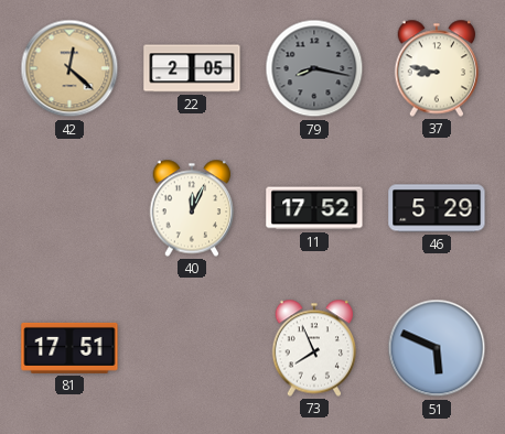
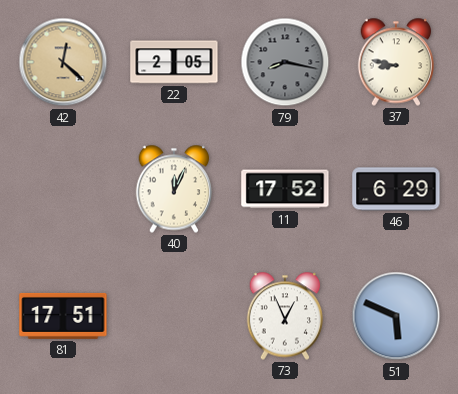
46: 5:29 -> 6:29 (396, 189)
73: 7:56 -> 12:56 (285, 316)
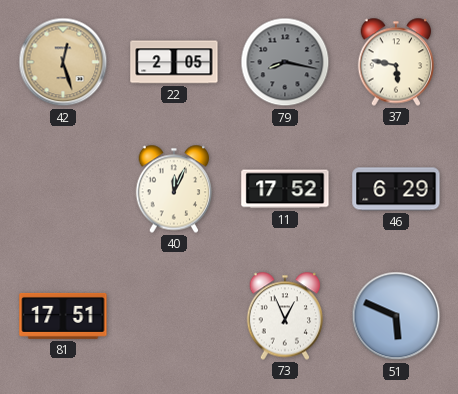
42: 12:22 -> 12:27 (63, 62)
37: 8:47 -> 5:47 (396, 62)
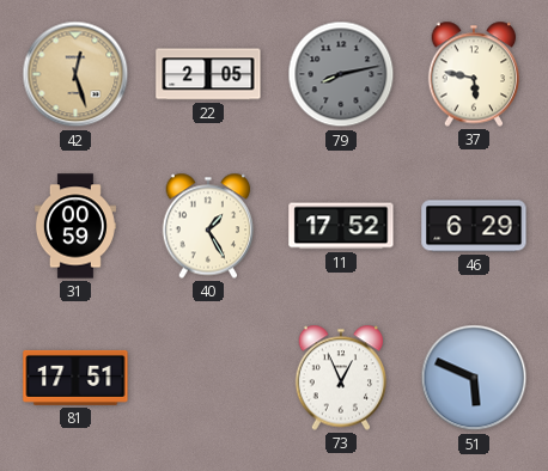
79: 8:17 -> 8:13 (341, 74)
31: none -> 00:59 (75, 226)
40: 12:04 -> 1:25 (208, 226)
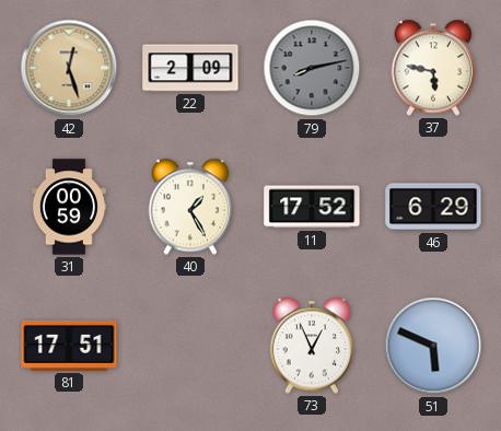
22: 2:05 -> 2:09 (190, 68)
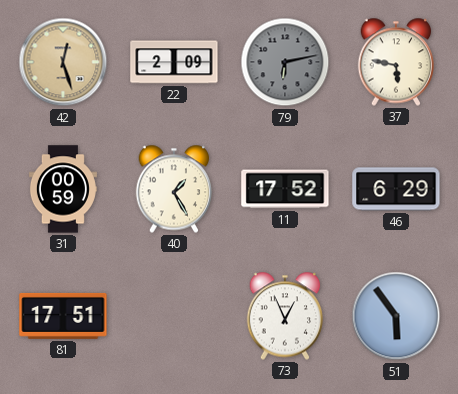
79: 8:13 -> 6:13 (285, 62)
51: 5:49 -> 5:54 (396, 316)
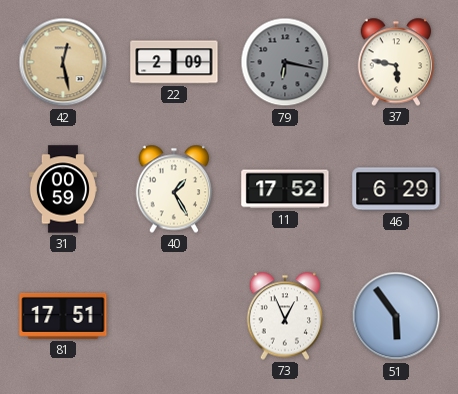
42: 12:27 -> 12:28 (63, 62)
79: 6:13 -> 6:17 (285, 62)
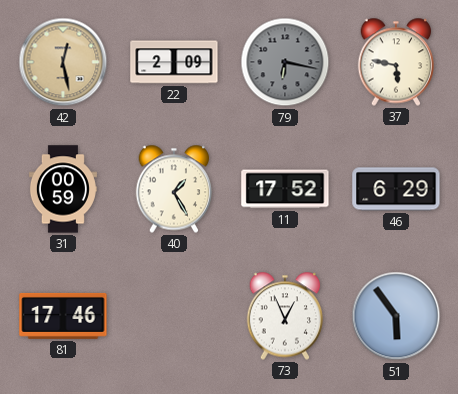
81: 17:51 -> 17:46 (63, 316)
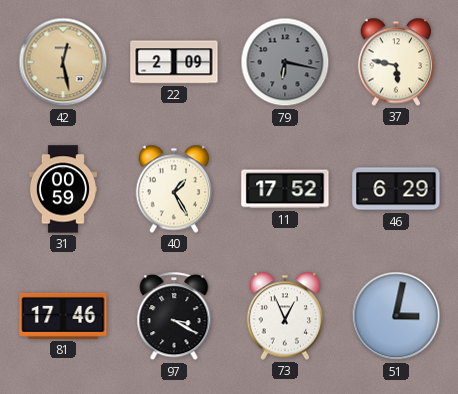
97: none -> 3:20 (174, 317)
51: 5:54 -> 3:02 (396, 316)
